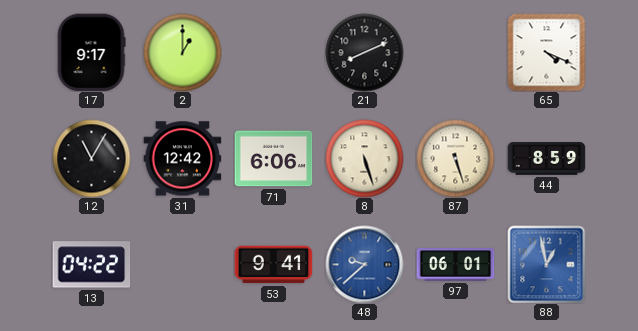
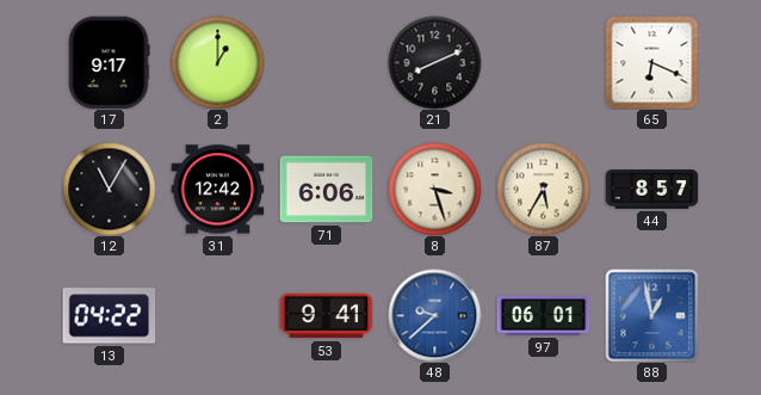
65: 4:19 -> 6:19 (651, 62)
8: 5:27 -> 3:27 (434, 189)
87: 5:27 -> 5:35 (543, 189)
44: 8:59 -> 8:57 (651, 190)
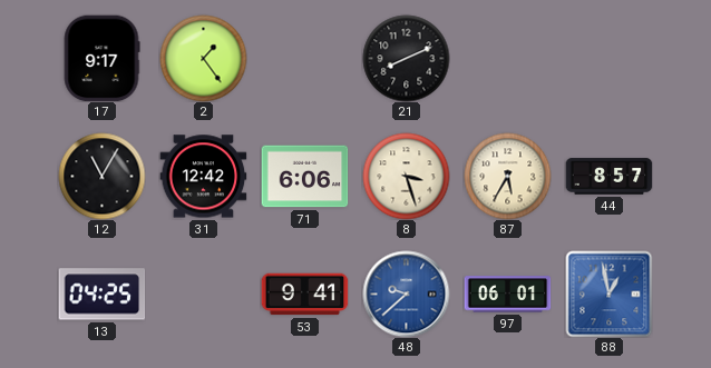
2: 1:00 -> 1:24 (203, 58)
65: 6:19 -> none (651, 62)
13: 04:22 -> 04:25 (101, 295)
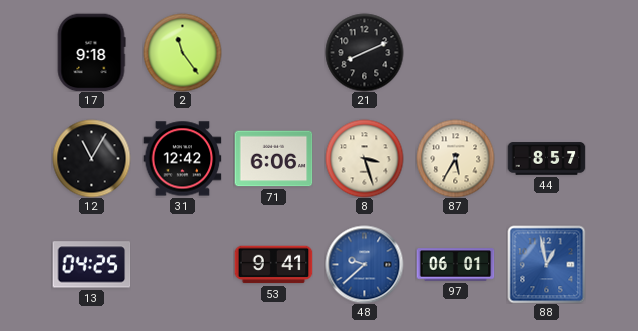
17: 9:17 -> 9:18 (91, 52)
2: 1:24 -> 11:24 (182, 52)
